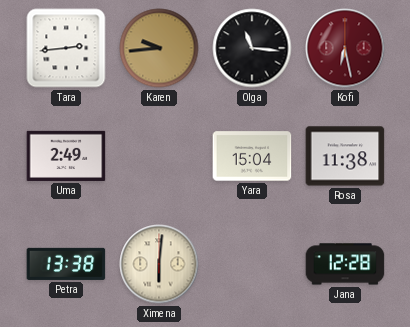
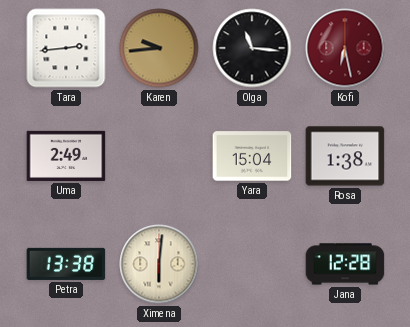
Rosa: 11:38 -> 1:38 (345, 156)
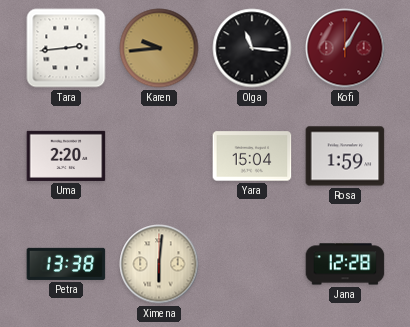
Kofi: 6:28 -> 1:05 (345, 48)
Uma: 2:49 -> 2:20 (66, 156)
Rosa: 1:38 -> 1:59 (345, 156)
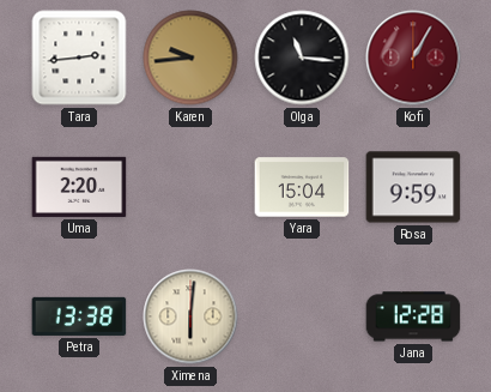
Rosa: 1:59 -> 9:59 (413, 187)
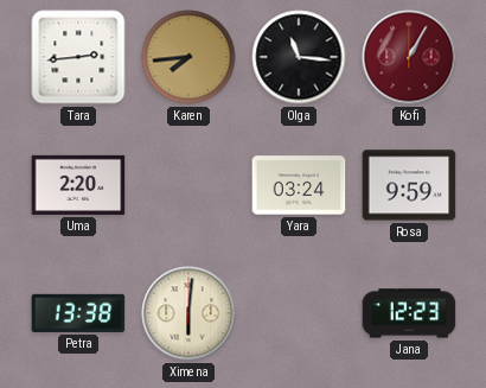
Karen: 9:44 -> 7:44 (188, 57)
Yara: 15:04 -> 03:24 (299, 185)
Jana: 12:28 -> 12:23 (409, 313)
